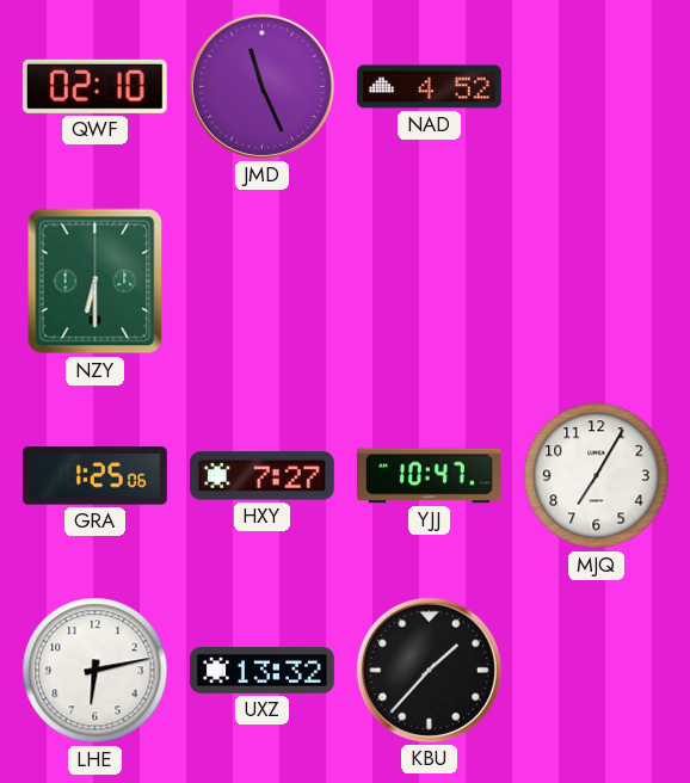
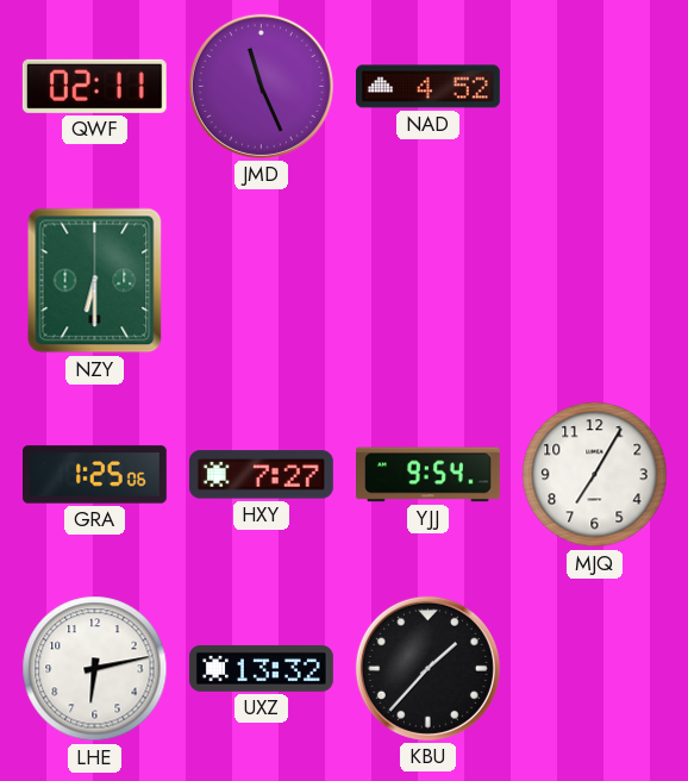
QWF: 02:10 -> 02:11 (94, 86)
YJJ: 10:47 -> 9:54 (429, 475)
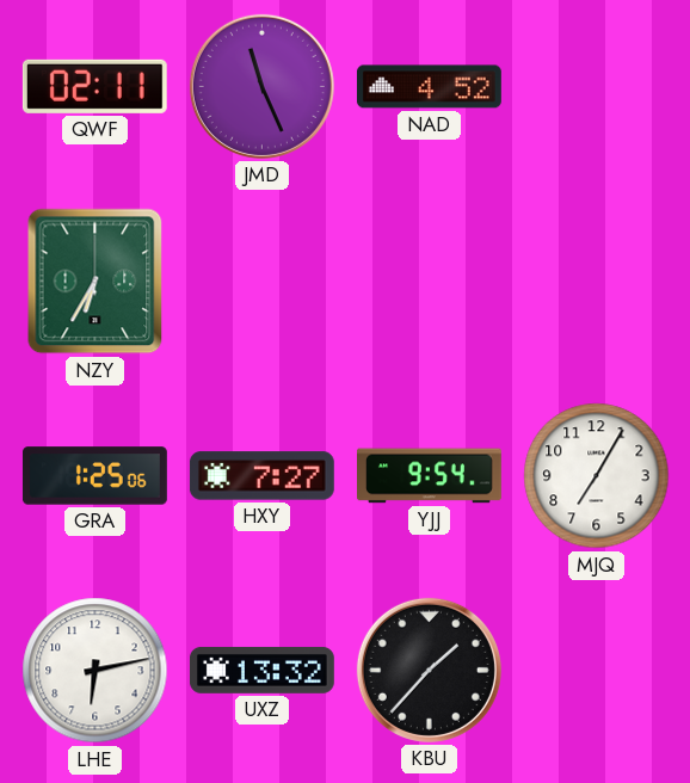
NZY: 6:30 -> 6:35 (96, 282)
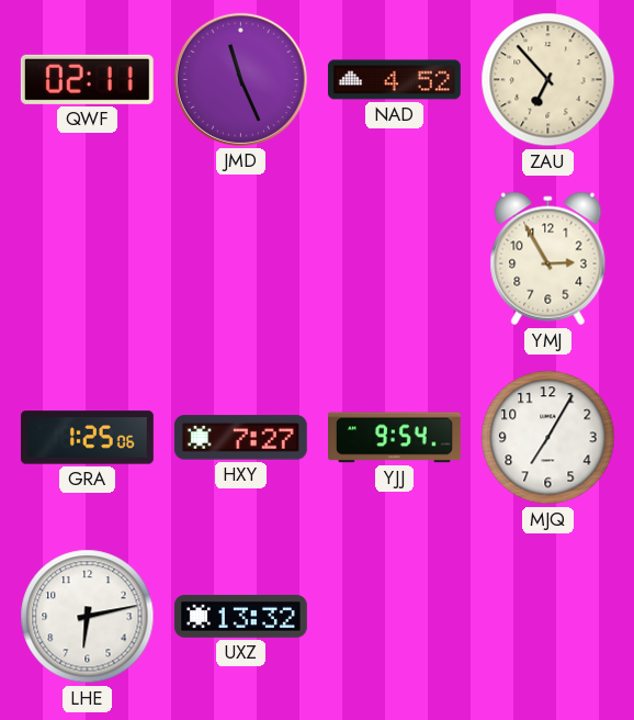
ZAU: none -> 6:53 (548, 80)
NZY: 6:35 -> none (96, 282)
YMJ: none -> 2:55 (548, 259)
KBU: 1:37 -> none (429, 670)
